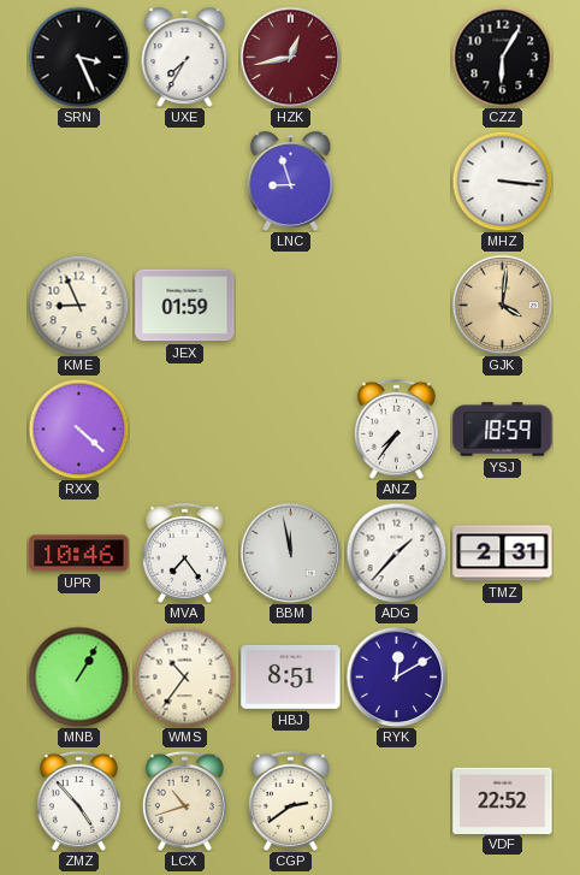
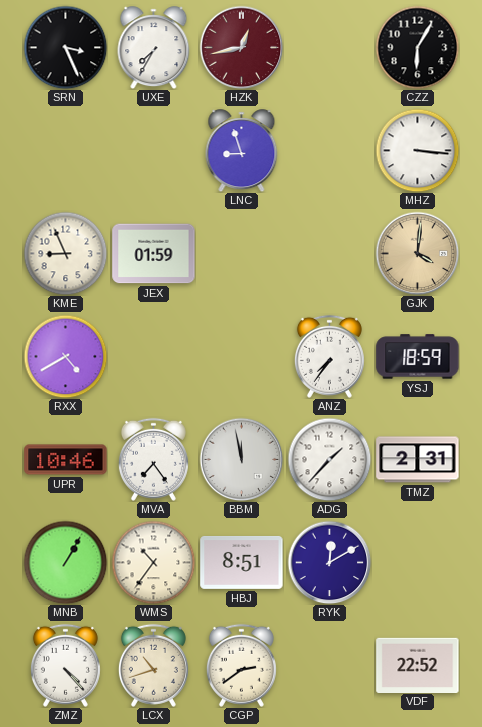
RXX: 4:22 -> 4:40 (65, 356)
ZMZ: 4:53 -> 4:23 (65, 665)
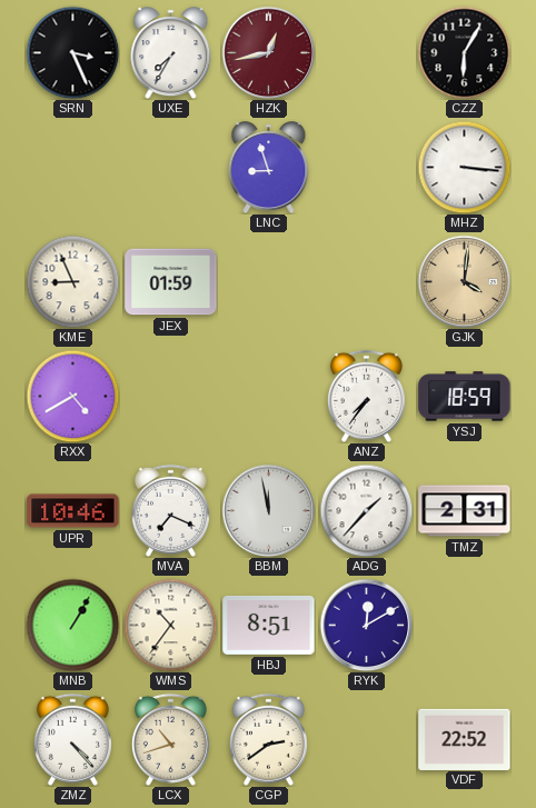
MVA: 7:24 -> 7:19 (170, 510)
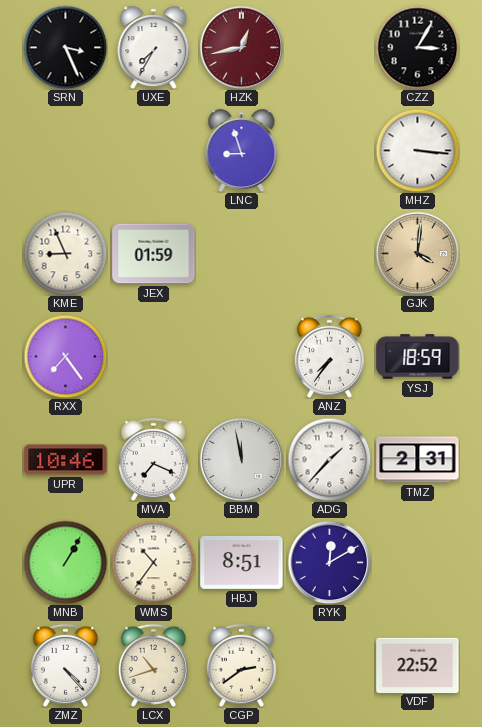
CZZ: 6:05 -> 3:05 (417, 47)
RXX: 4:40 -> 7:24 (65, 356)
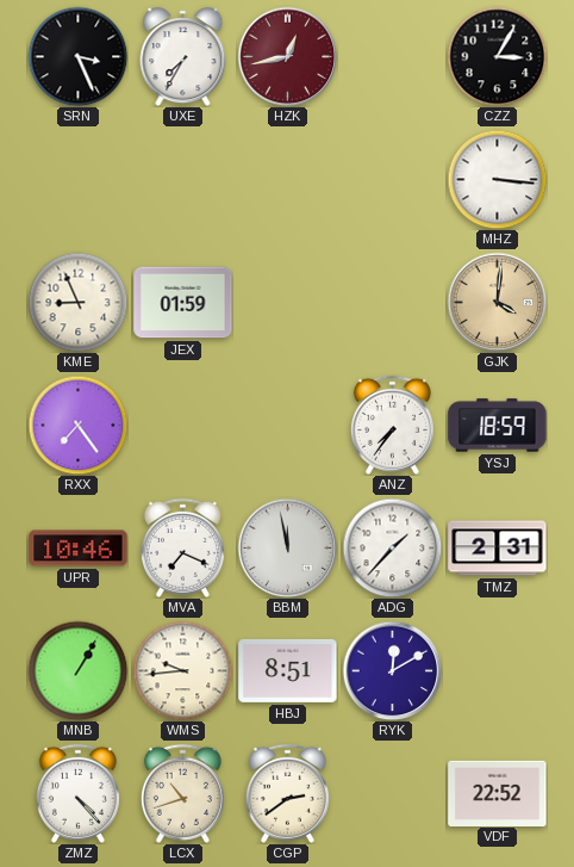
LNC: 8:57 -> none (242, 151)
WMS: 10:36 -> 9:44 (182, 670)
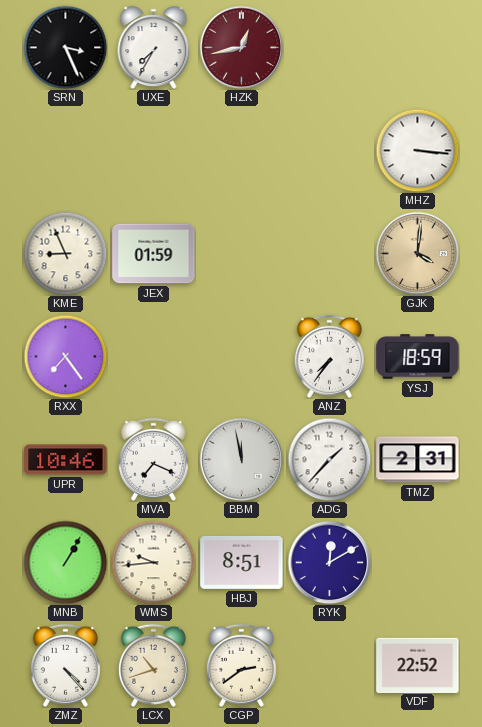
CZZ: 3:05 -> none (497, 56)
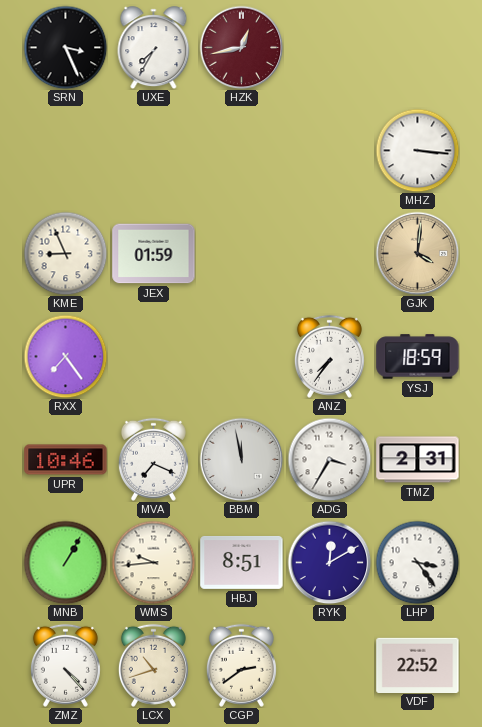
ADG: 1:37 -> 3:35 (329, 459)
LHP: none -> 3:24 (417, 562)
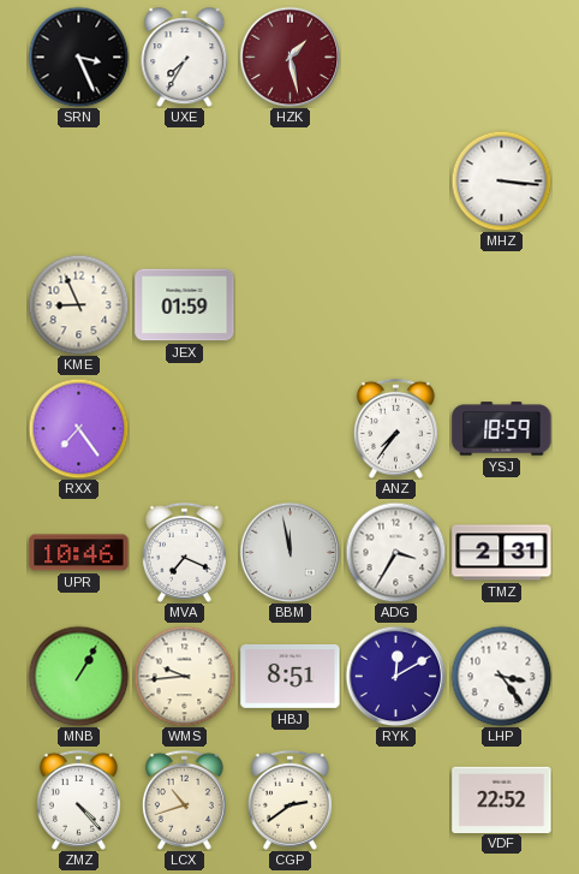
HZK: 12:43 -> 1:28 (289, 57)
GJK: 4:01 -> none (417, 253)
